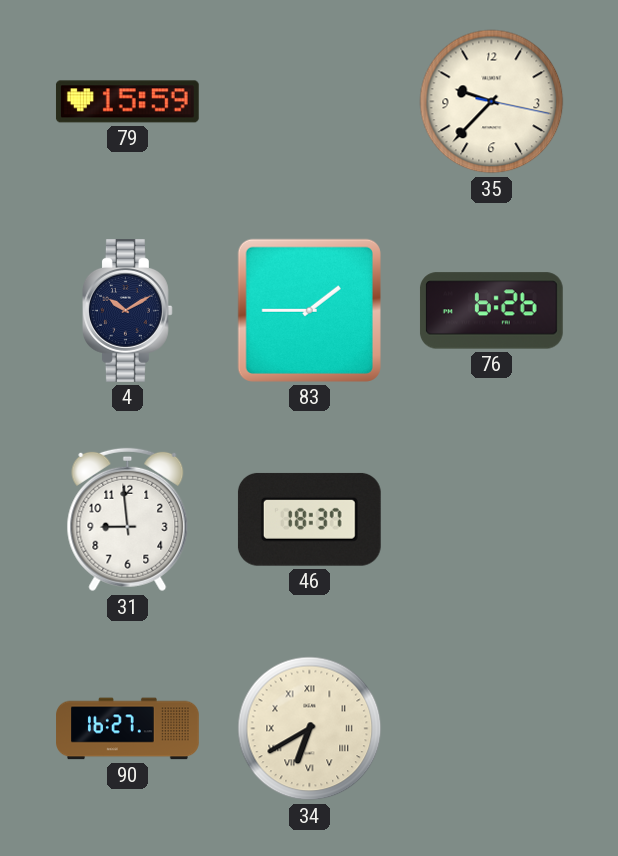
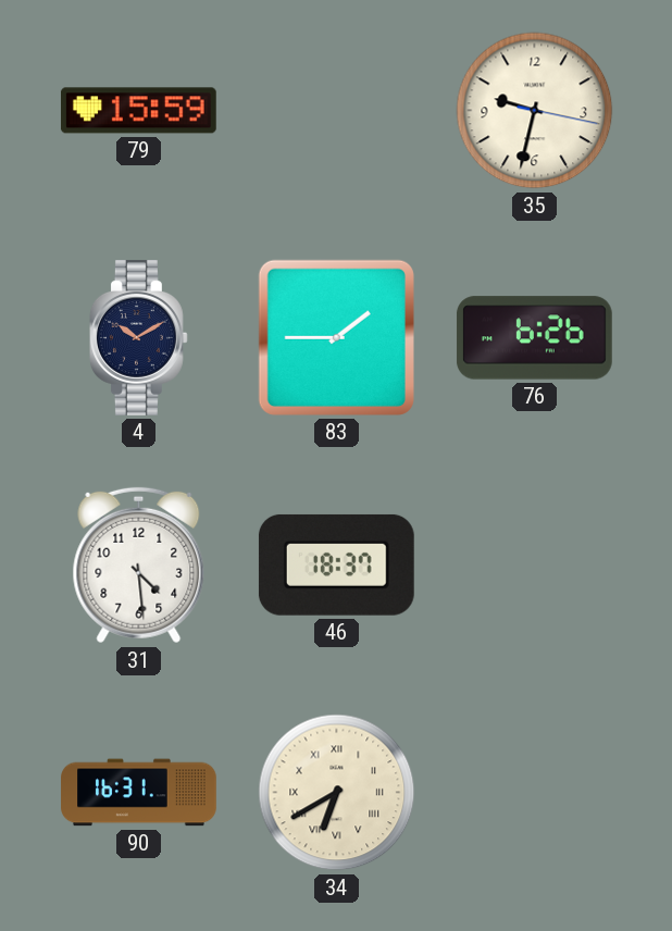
35: 9:37 -> 9:32 (535, 111)
31: 8:59 -> 4:29 (139, 566)
90: 16:27 -> 16:31 (139, 793)
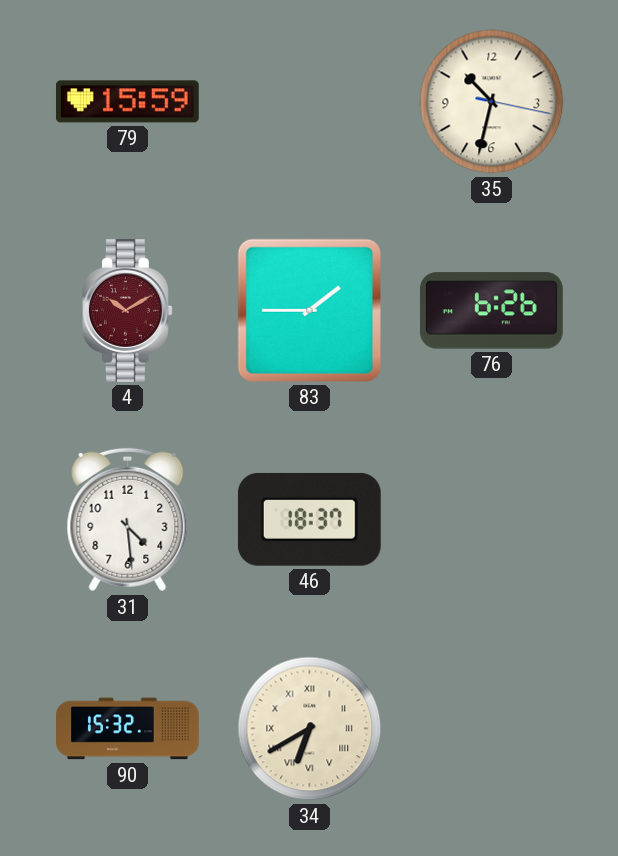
35: 9:32 -> 10:32 (492, 102)
4 dial: navy -> burgundy (128, 311)
90: 16:31 -> 15:32 (128, 729)
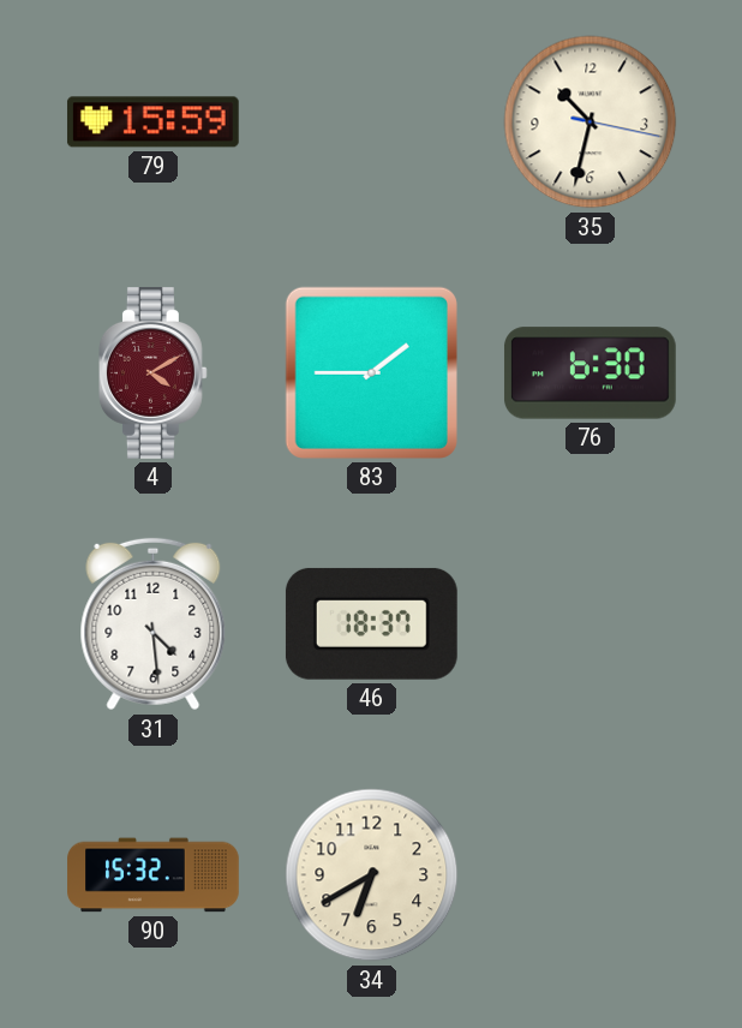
4: 10:10 -> 4:10 (154, 373)
76: 6:26 -> 6:30 (590, 373)
34 numerals: Roman -> Arabic (372, 875)
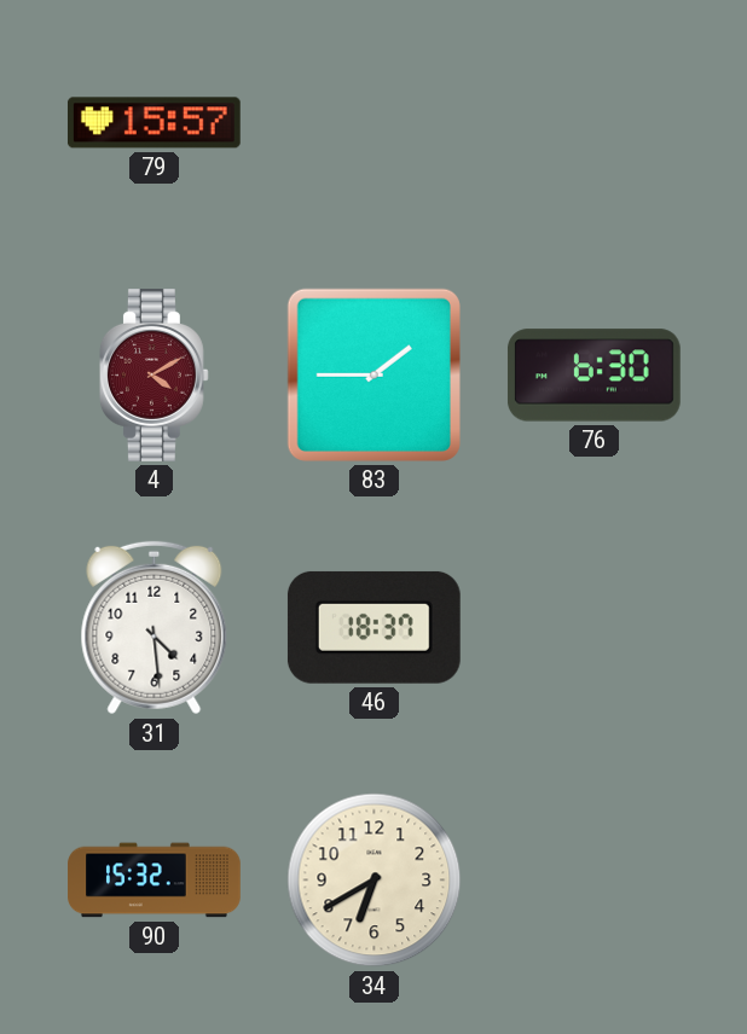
79: 15:59 -> 15:57 (154, 123)
35: 10:32 -> none (591, 122)
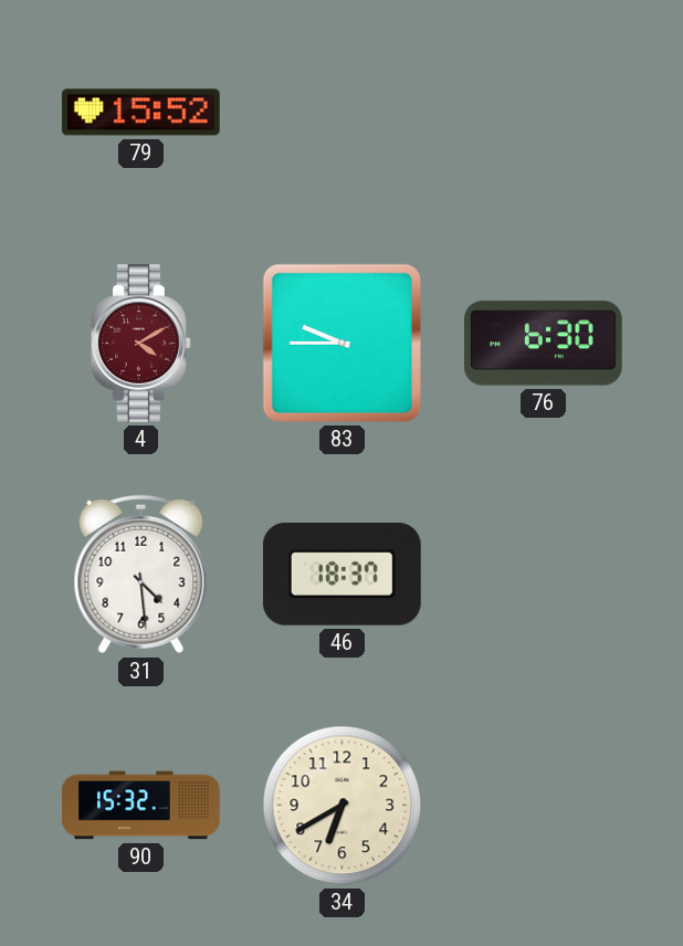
79: 15:57 -> 15:52 (140, 113)
83: 1:45 -> 9:45 (341, 343)
